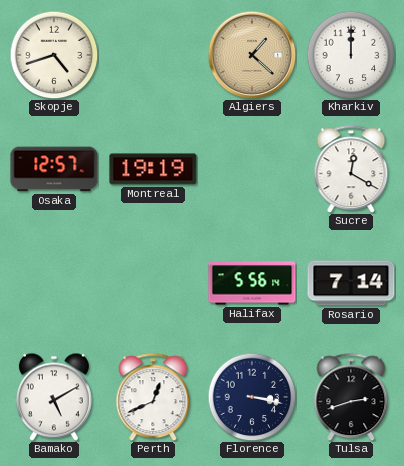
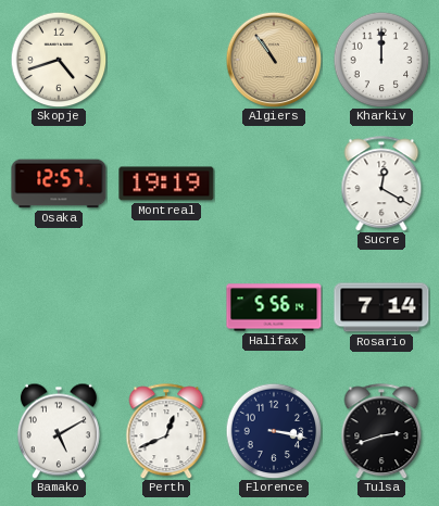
Algiers: 1:22 -> 10:54 (274, 60)
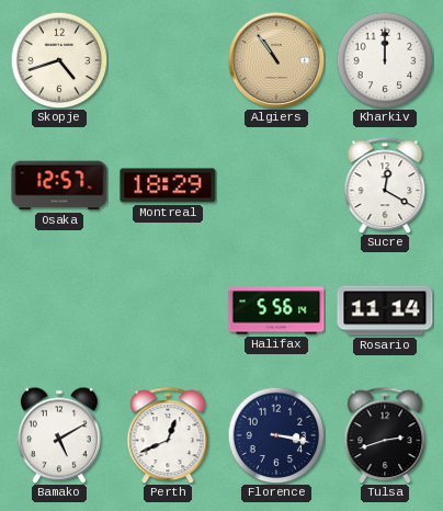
Montreal: 19:19 -> 18:29 (168, 185)
Rosario: 7:14 -> 11:14 (385, 310)
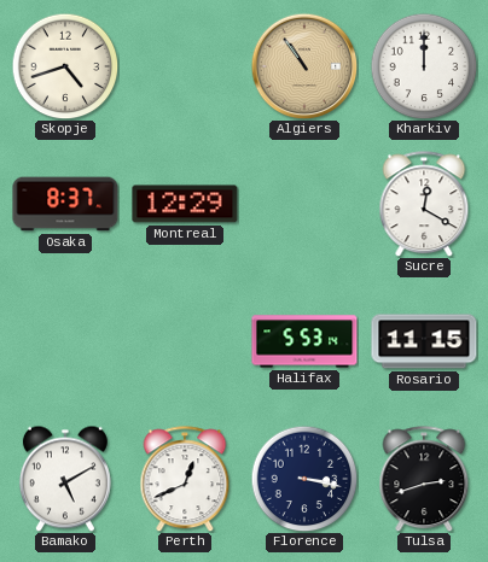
Osaka: 12:57 -> 8:37 (65, 204)
Montreal: 18:29 -> 12:29 (185, 204)
Halifax: 5:56 -> 5:53 (304, 341)
Rosario: 11:14 -> 11:15 (424, 341)
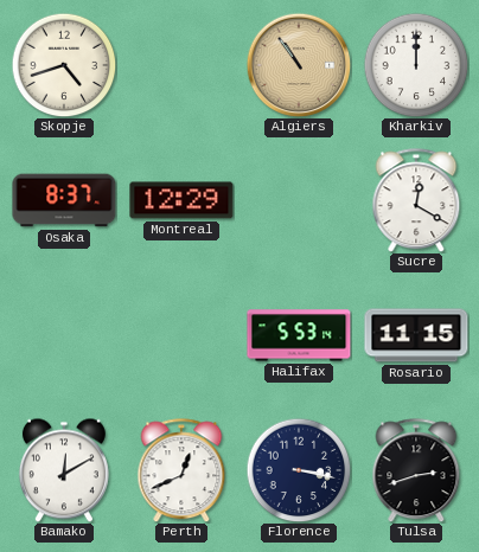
Bamako: 5:10 -> 12:10 (64, 470)
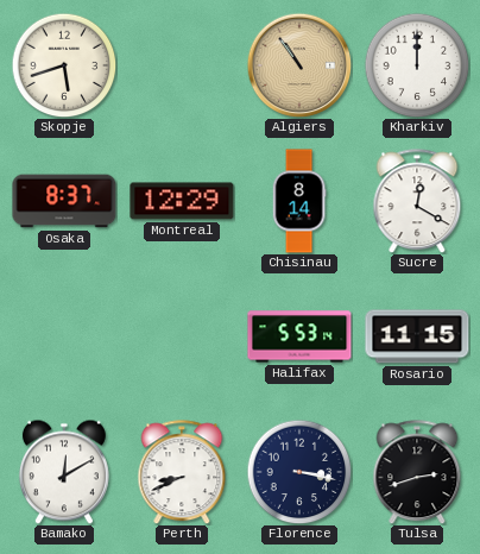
Skopje: 4:42 -> 5:42 (64, 65)
Chisinau: none -> 8:14 (299, 201)
Perth: 12:41 -> 8:41 (182, 472)
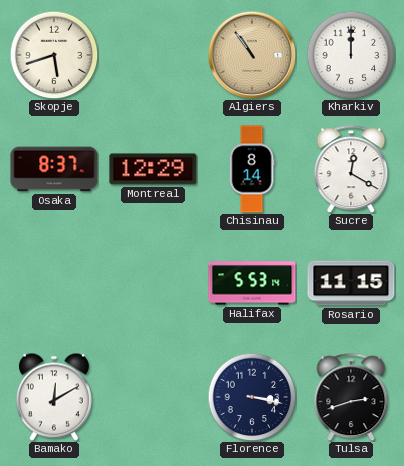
Perth: 8:41 -> none (182, 472)
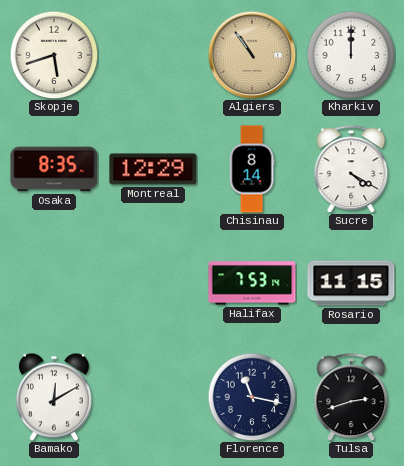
Osaka: 8:37 -> 8:35 (54, 169)
Sucre: 12:20 -> 4:20 (351, 169)
Halifax: 5:53 -> 7:53 (252, 283)
Florence: 3:17 -> 11:17 (252, 397)
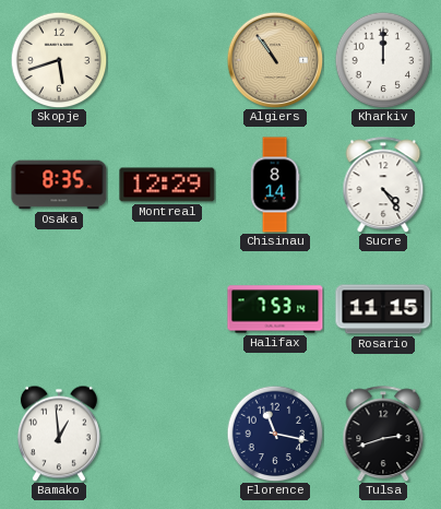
Sucre: 4:20 -> 4:24 (383, 185)
Bamako: 12:10 -> 12:59 (59, 434)
